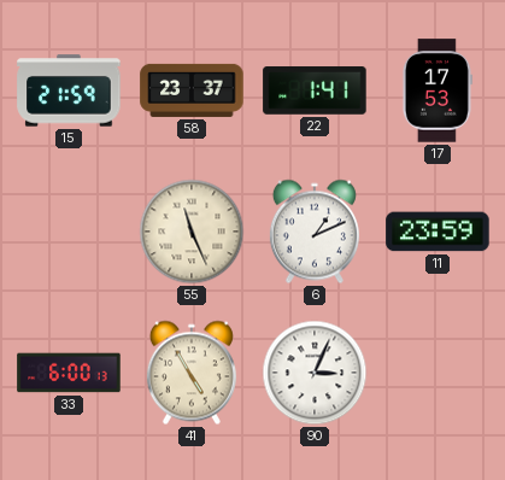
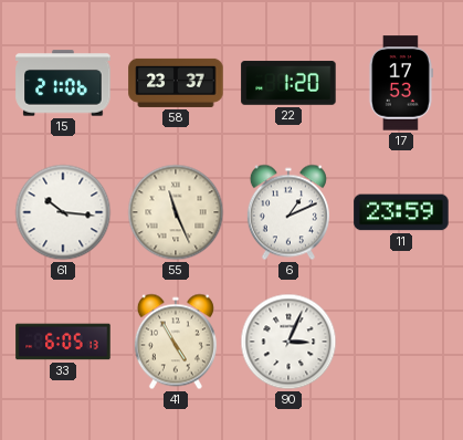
15: 21:59 -> 21:06 (63, 83)
22: 1:41 -> 1:20 (288, 83)
61: none -> 10:16 (63, 212)
33: 6:00 -> 6:05 (63, 342)
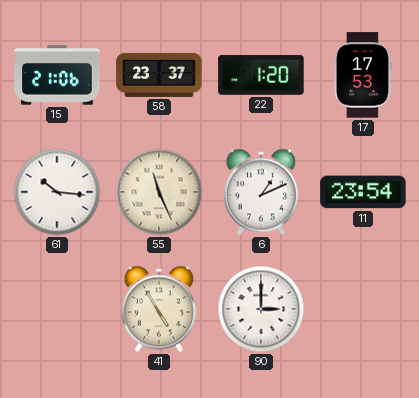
11: 23:59 -> 23:54 (363, 192)
33: 6:05 -> none (63, 342)
90: 3:04 -> 3:00 (261, 309)
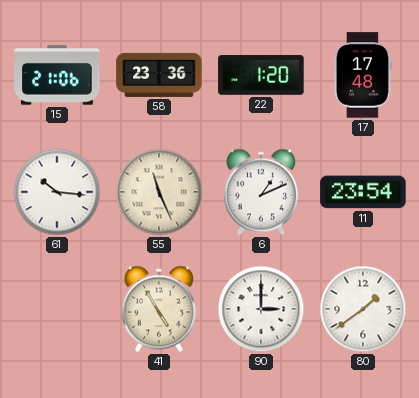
58: 23:37 -> 23:36 (159, 75)
17: 17:53 -> 17:48 (362, 75)
80: none -> 1:39 (363, 309)
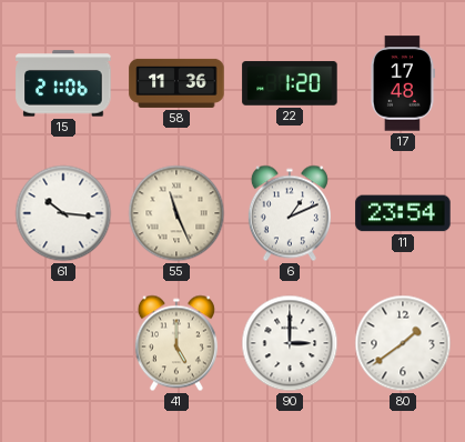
58: 23:36 -> 11:36 (176, 83)
41: 4:55 -> 5:00 (176, 343)
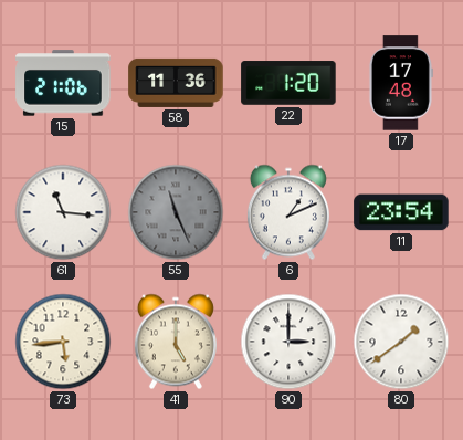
61: 10:16 -> 11:16 (63, 212)
55 dial: cream -> grey (176, 212)
73: none -> 5:44 (63, 342)
